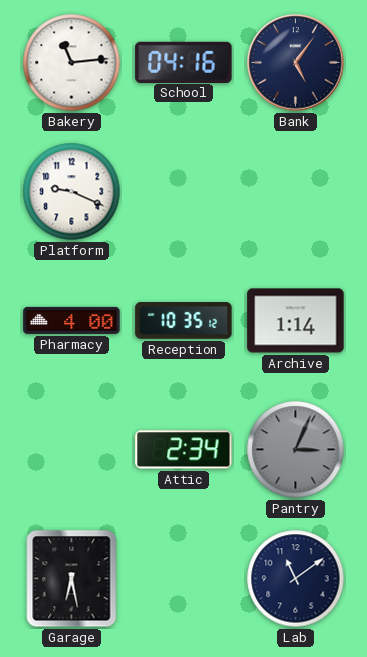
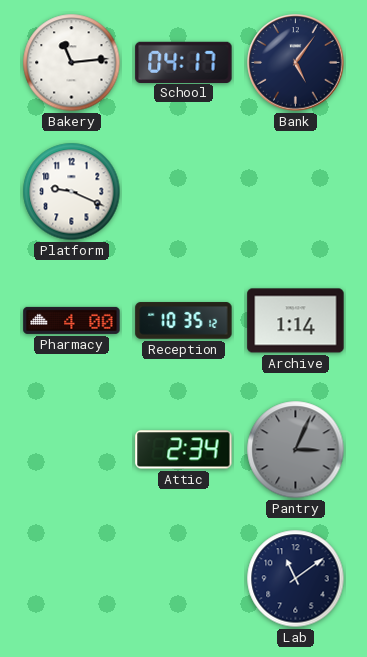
School: 04:16 -> 04:17 (184, 62)
Garage: 6:28 -> none (72, 579)
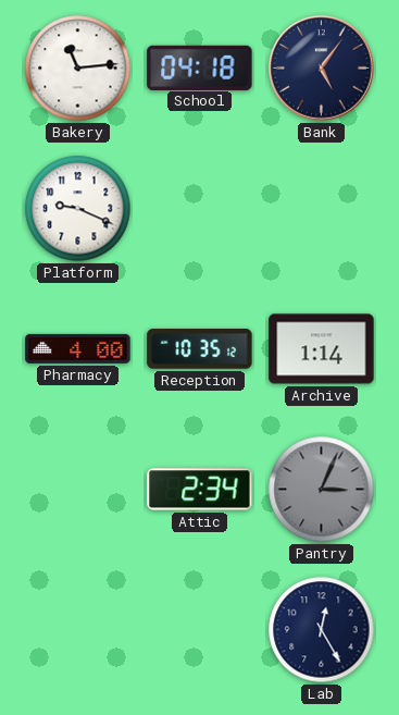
School: 04:17 -> 04:18 (200, 67)
Lab: 11:09 -> 12:25 (322, 630)
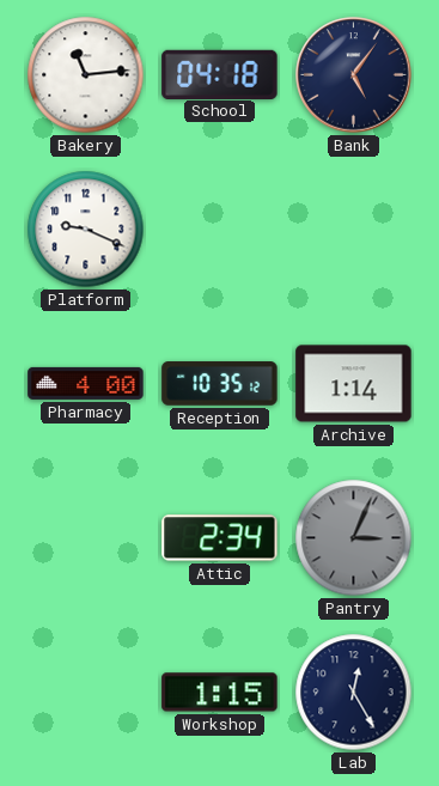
Workshop: none -> 1:15 (220, 693)
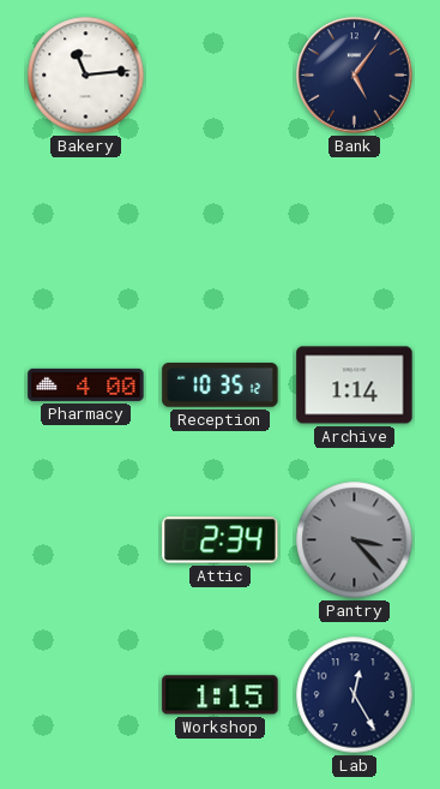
School: 04:18 -> none (220, 74)
Platform: 9:19 -> none (86, 230)
Pantry: 3:04 -> 3:23 (355, 540)
